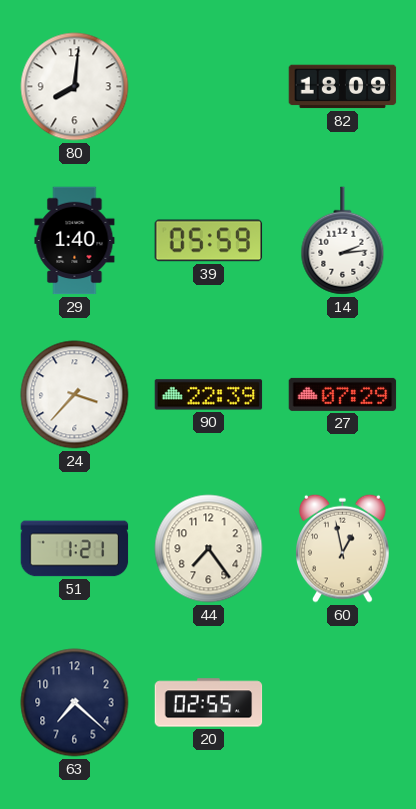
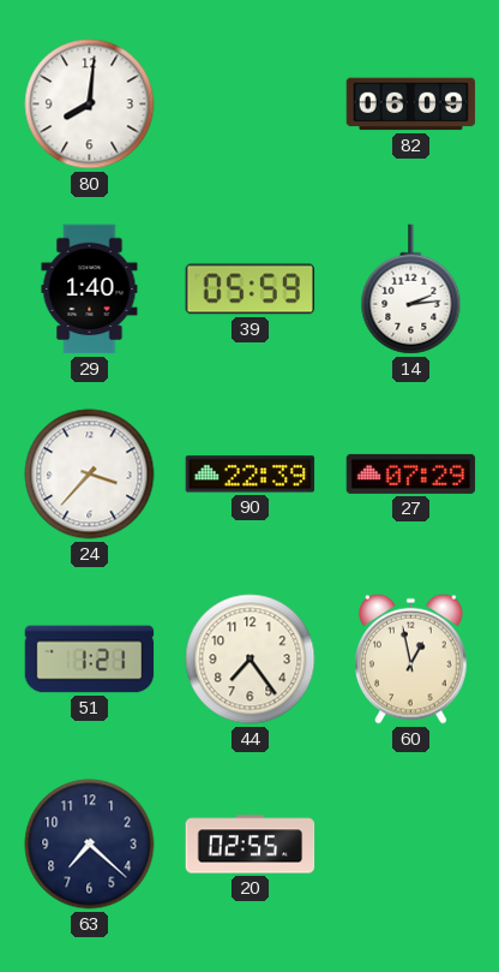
82: 18:09 -> 06:09 (411, 105)
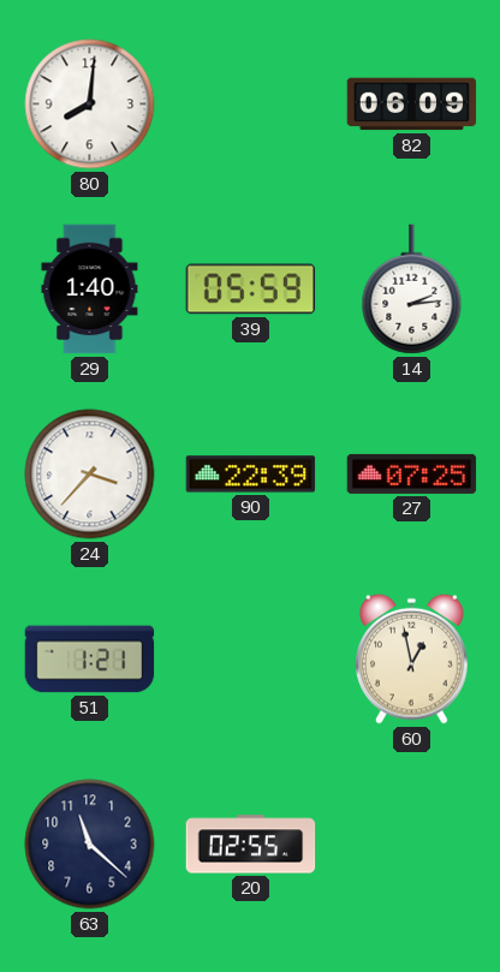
27: 07:29 -> 07:25 (412, 473)
44: 7:24 -> none (251, 660)
63: 7:22 -> 11:22 (90, 845)
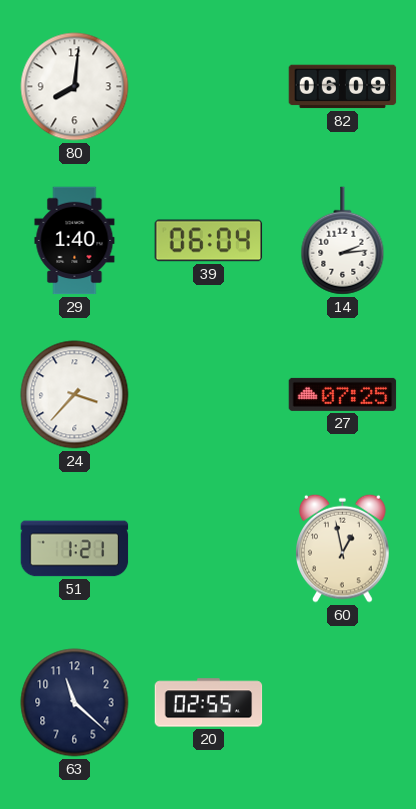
39: 05:59 -> 06:04 (209, 241)
90: 22:39 -> none (251, 475)
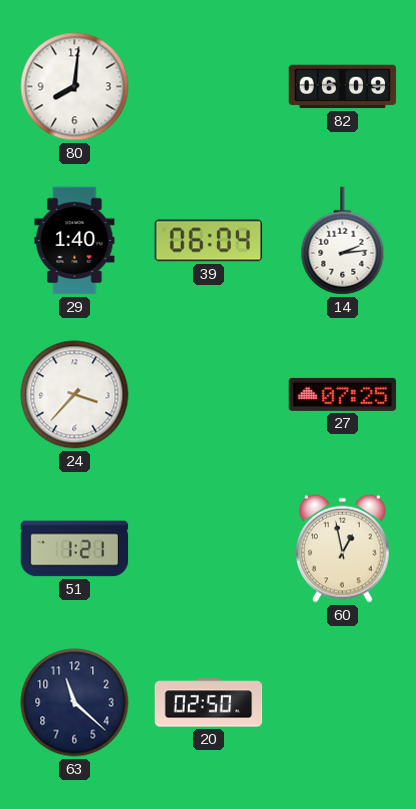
20: 02:55 -> 02:50 (209, 703)
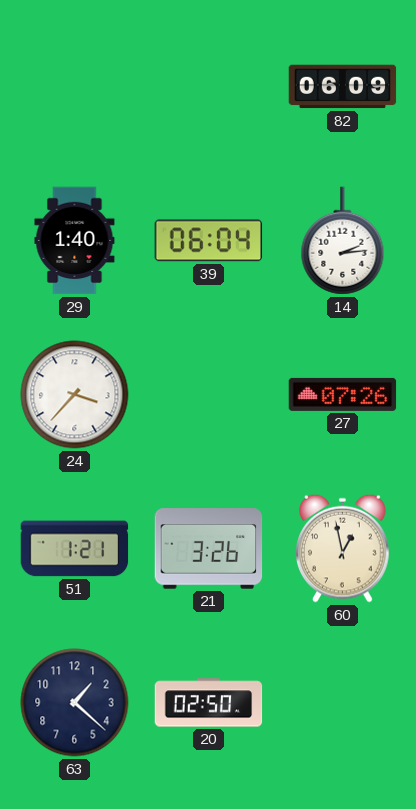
80: 8:01 -> none (75, 87)
27: 07:25 -> 07:26 (343, 394)
21: none -> 3:26 (209, 549)
63: 11:22 -> 1:22 (75, 703)
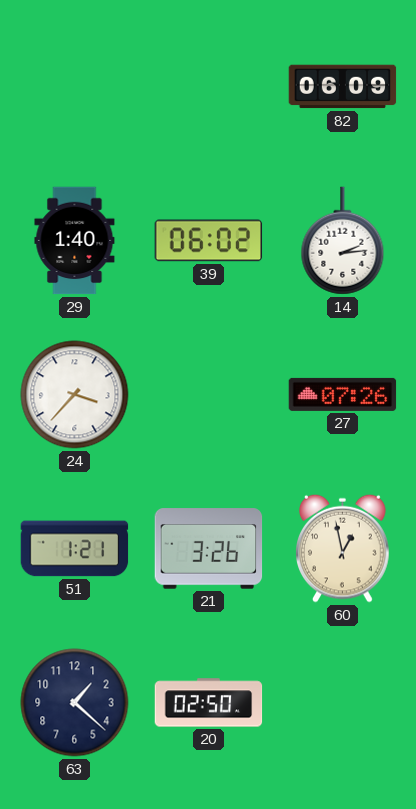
39: 06:04 -> 06:02 (209, 241)
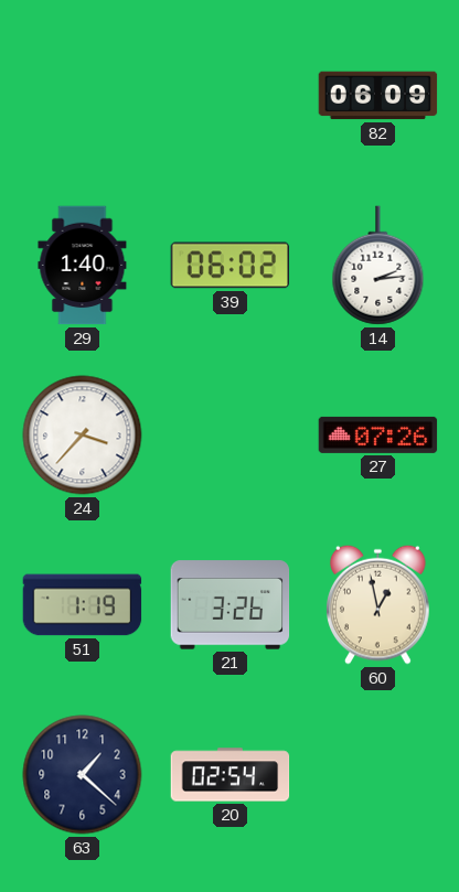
51: 1:21 -> 1:19 (83, 605)
20: 02:50 -> 02:54 (231, 775)
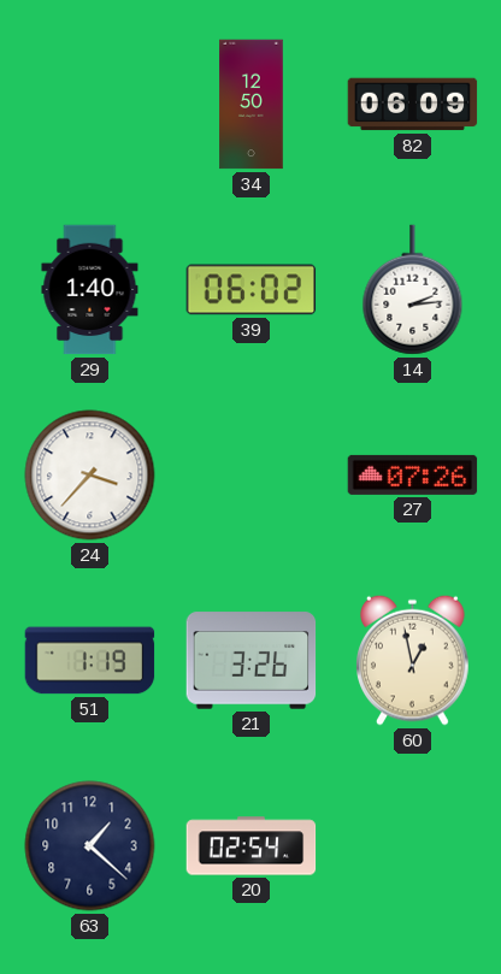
34: none -> 12:50 (252, 105)
